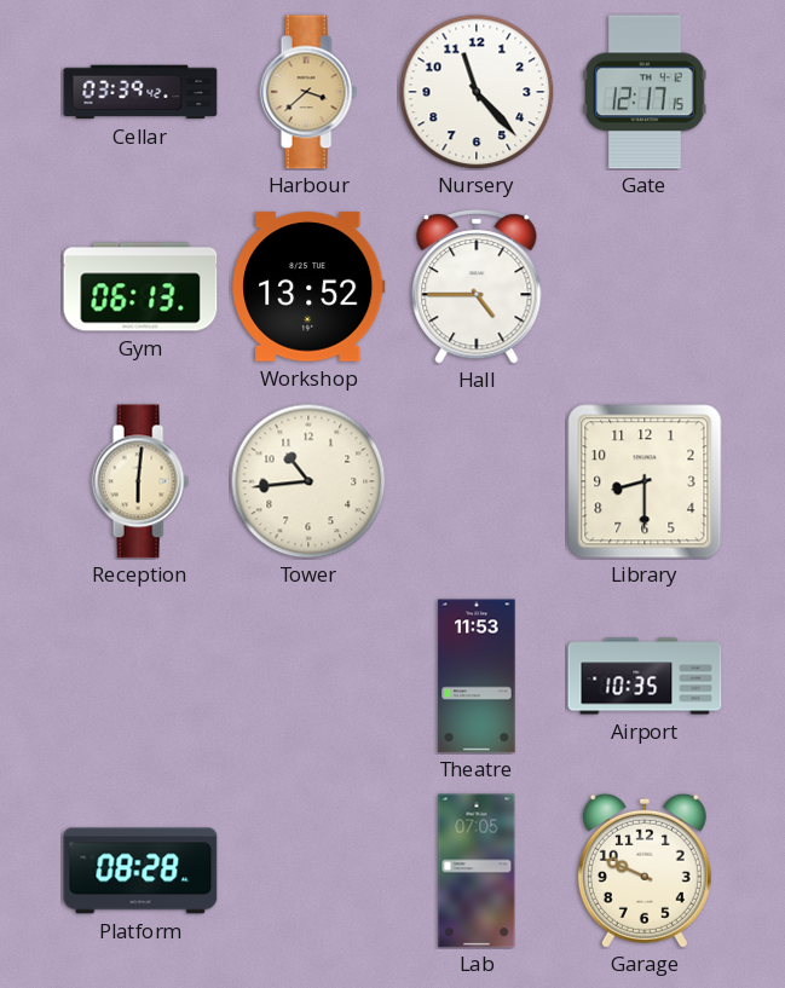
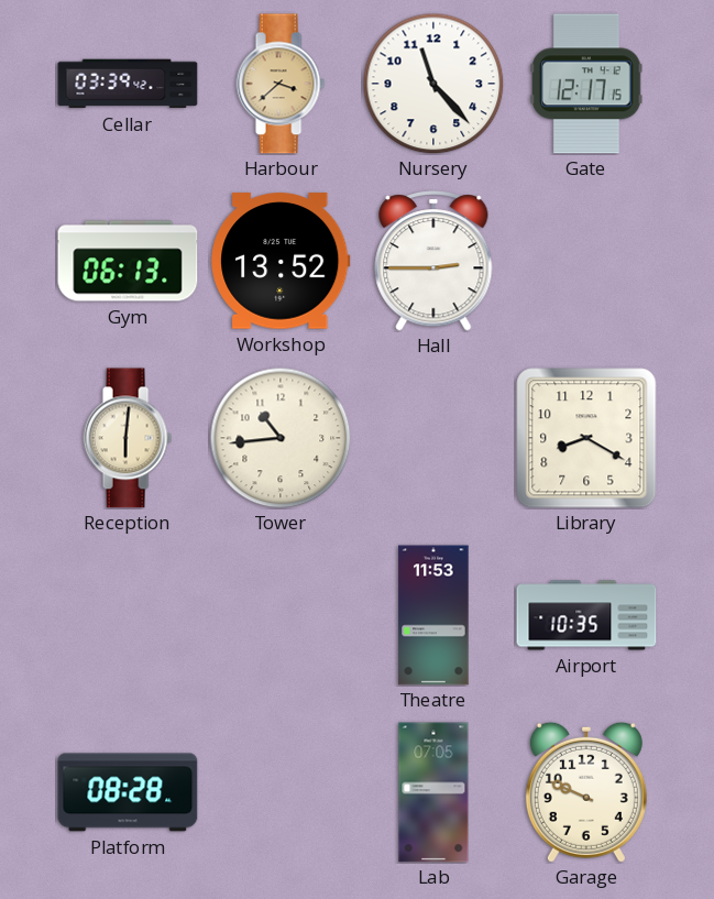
Hall: 4:45 -> 2:45 (433, 261)
Library: 8:30 -> 8:20 (586, 438)
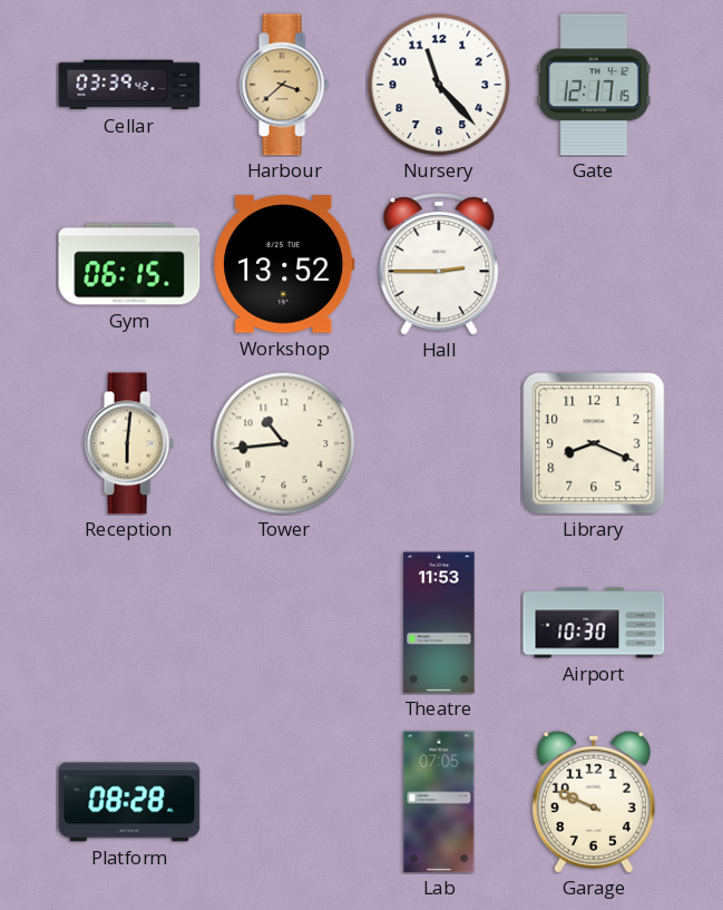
Gym: 06:13 -> 06:15 (129, 264)
Library: 8:20 -> 8:19 (594, 443)
Airport: 10:35 -> 10:30 (594, 623)
